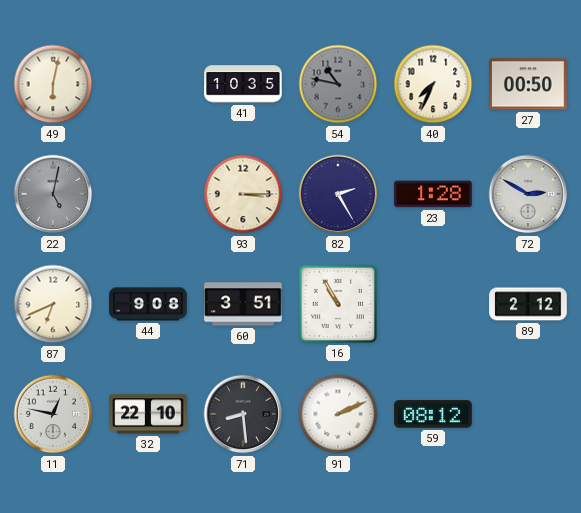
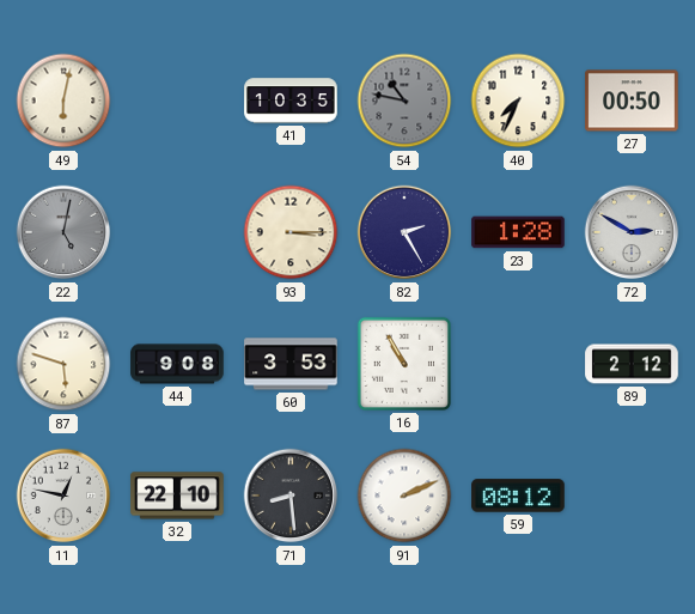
87: 6:41 -> 5:48 (63, 364)
60: 3:51 -> 3:53 (291, 364)
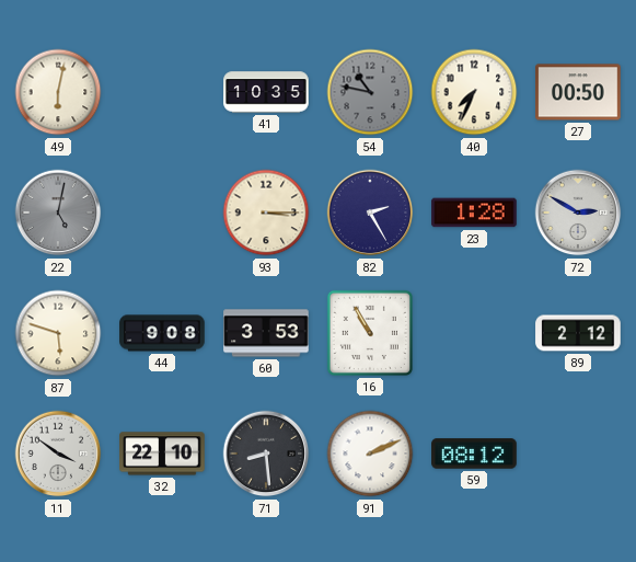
11: 12:47 -> 3:51 (58, 454)
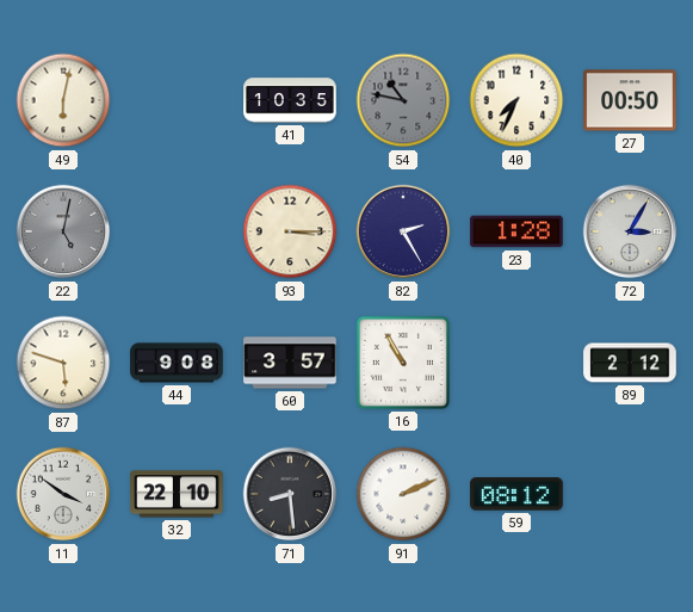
72: 2:50 -> 3:05 (630, 231)
60: 3:53 -> 3:57 (290, 363)
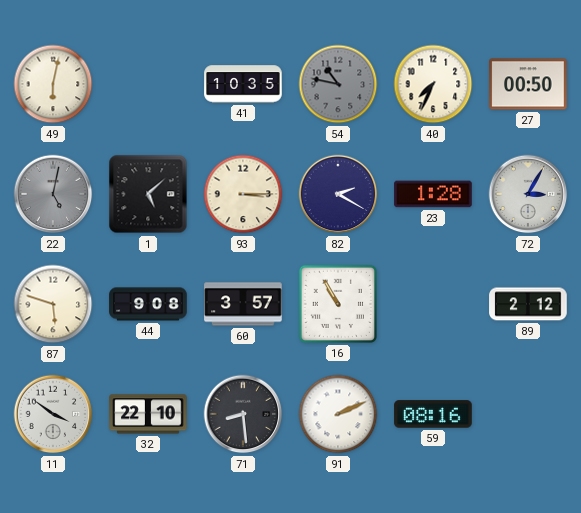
1: none -> 5:08 (148, 194)
82: 2:25 -> 2:20 (338, 194)
59: 08:12 -> 08:16 (433, 414)
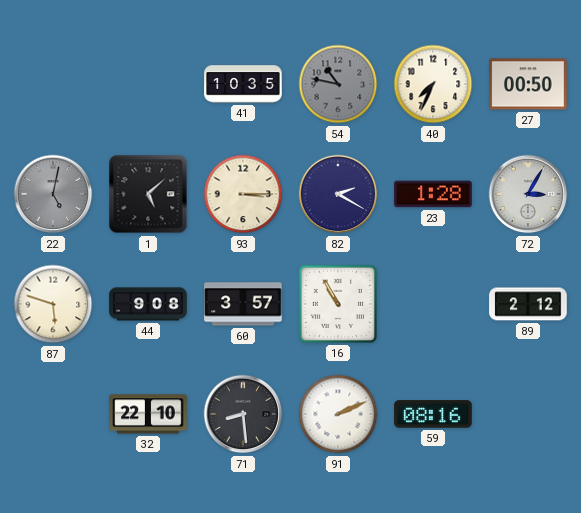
49: 6:02 -> none (53, 84)
11: 3:51 -> none (53, 414)
